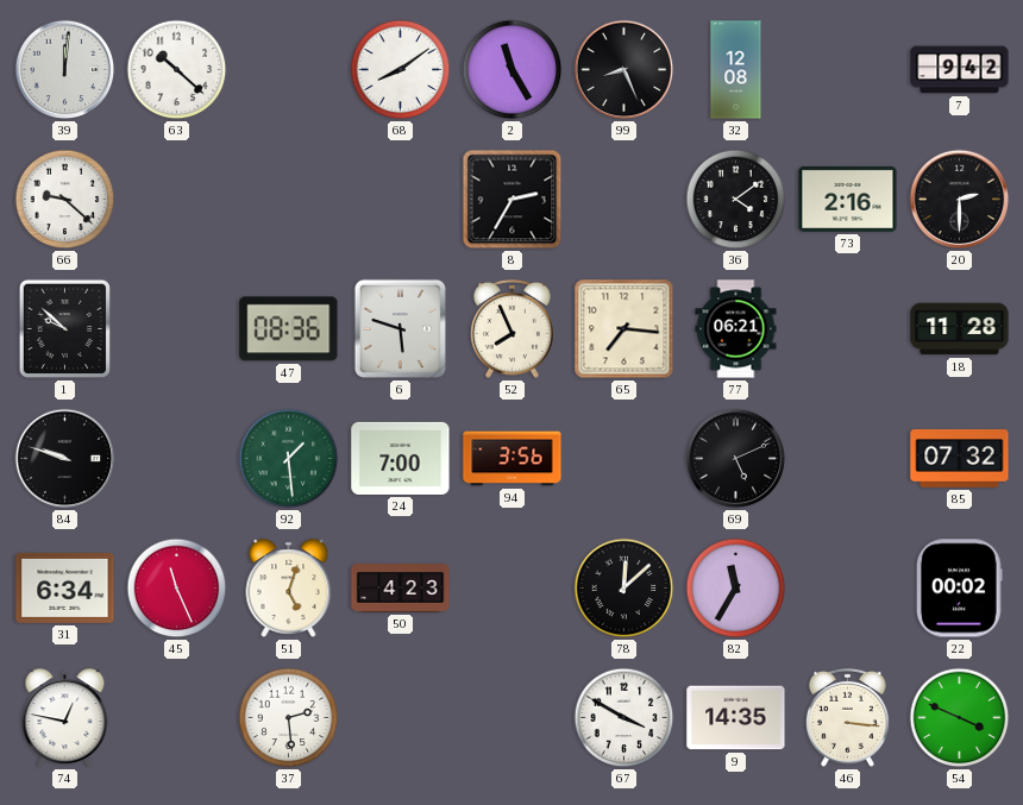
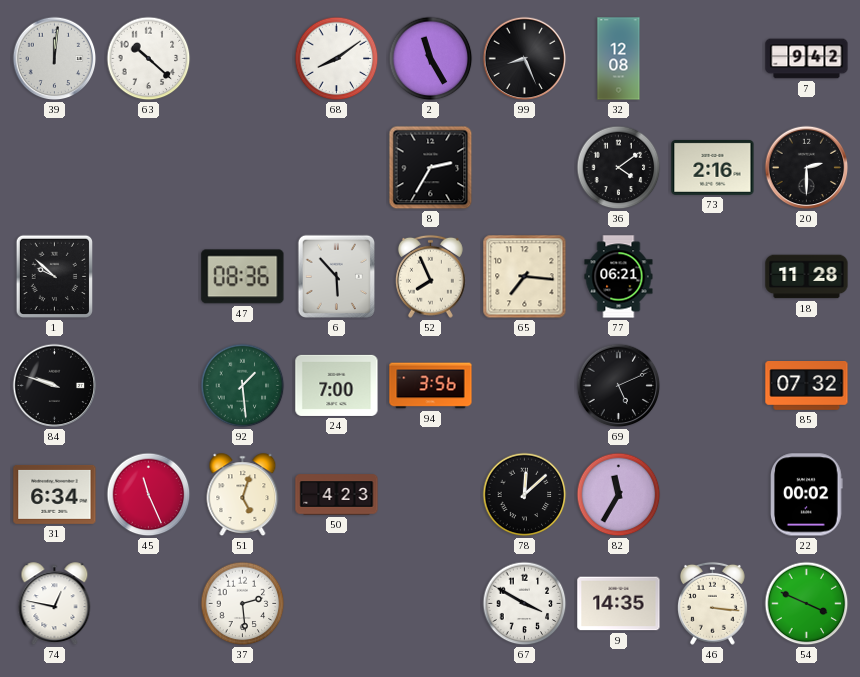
66: 9:22 -> none (65, 200)
6: 5:48 -> 5:53 (336, 277)
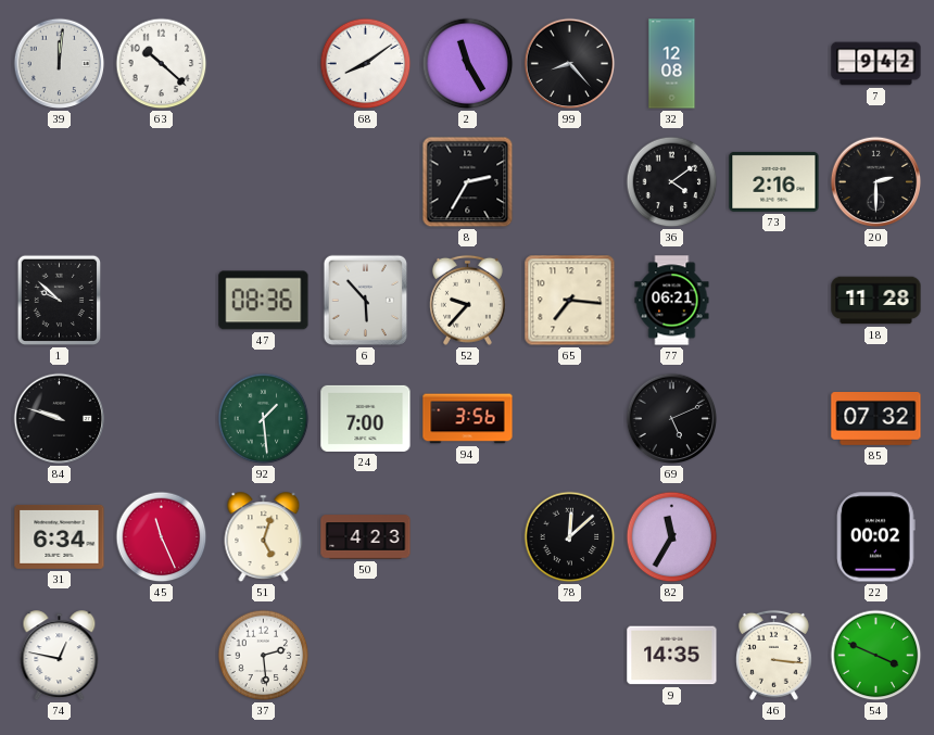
99: 8:26 -> 8:23 (570, 64)
52: 7:56 -> 9:37 (467, 300)
67: 3:50 -> none (525, 604)
